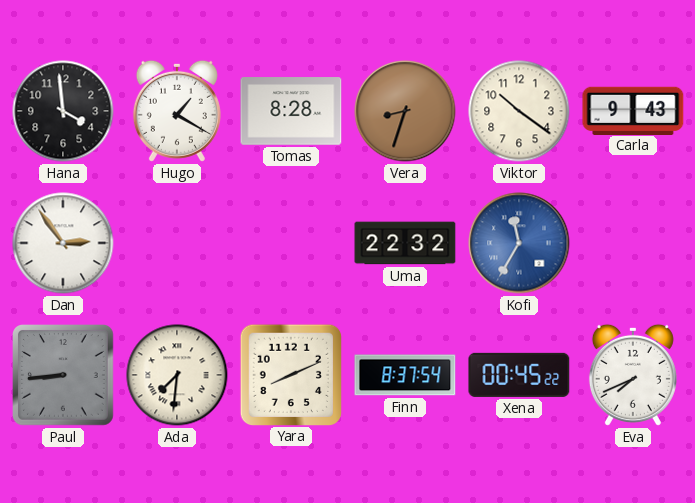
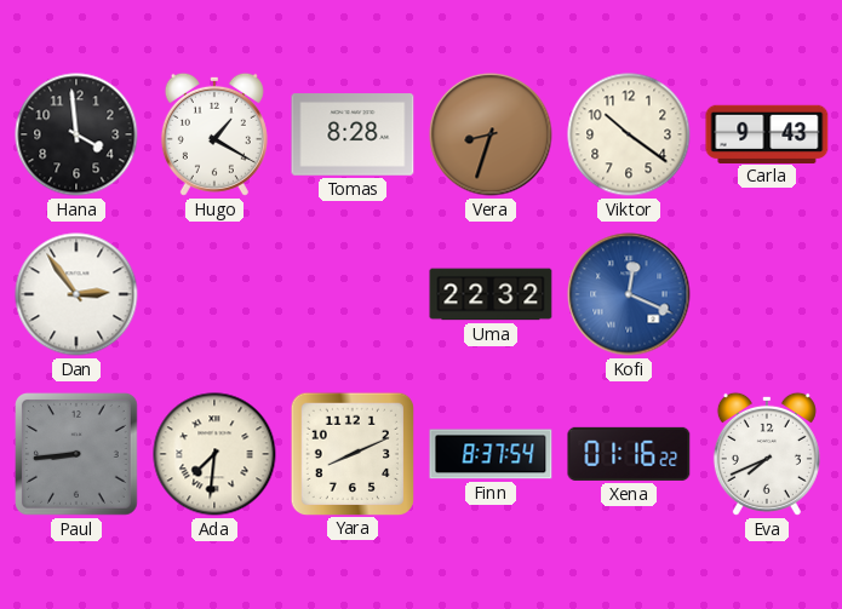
Kofi: 11:35 -> 12:19 (629, 294)
Xena: 00:45 -> 01:16 (629, 454)
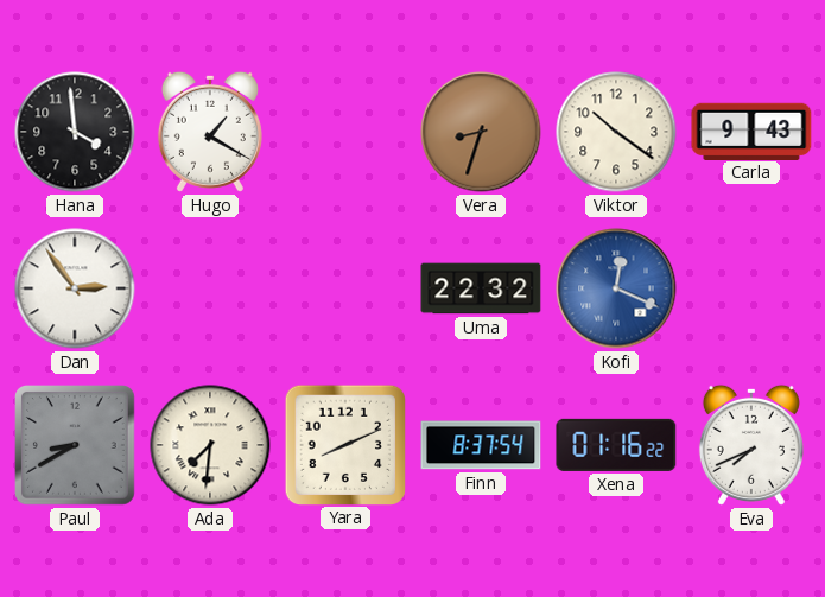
Tomas: 8:28 -> none (353, 134)
Paul: 8:44 -> 8:40 (76, 446)
